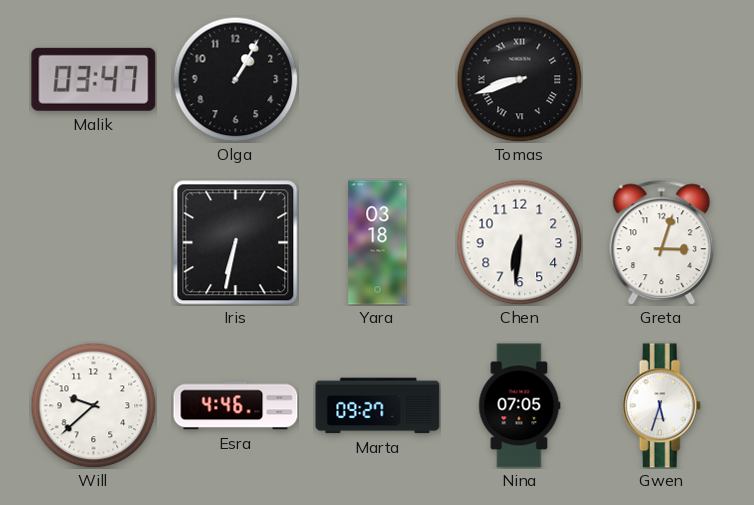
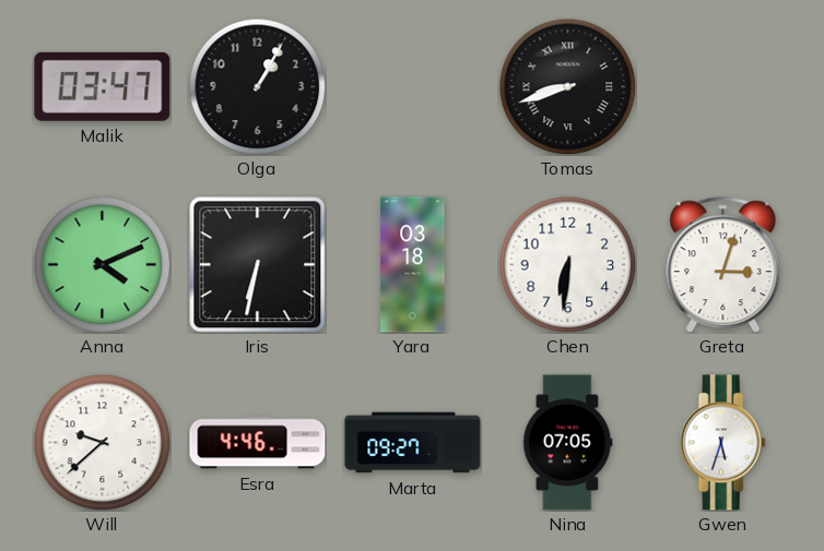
Anna: none -> 4:11 (102, 264)
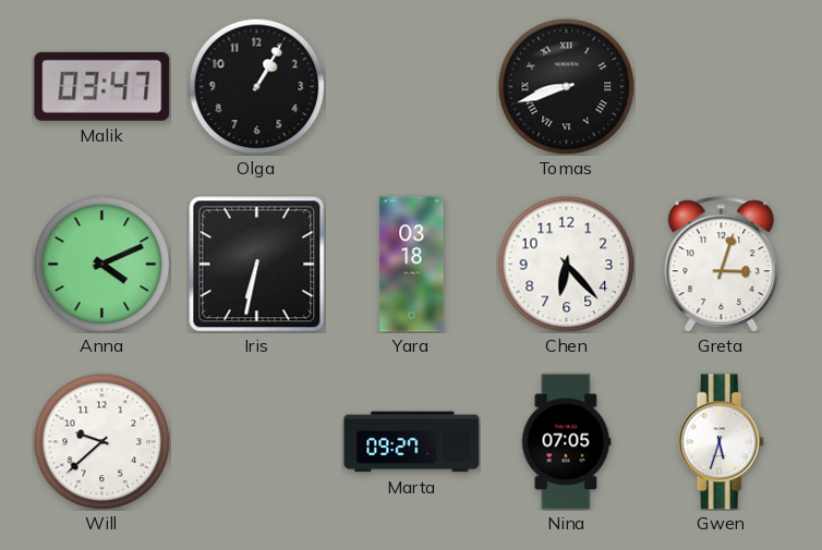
Chen: 6:31 -> 6:23 (566, 264)
Esra: 4:46 -> none (258, 443)
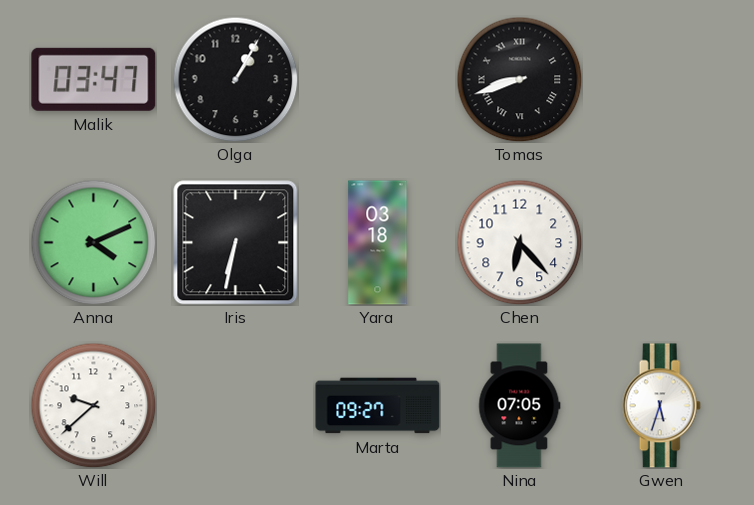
Greta: 3:03 -> none (722, 265)
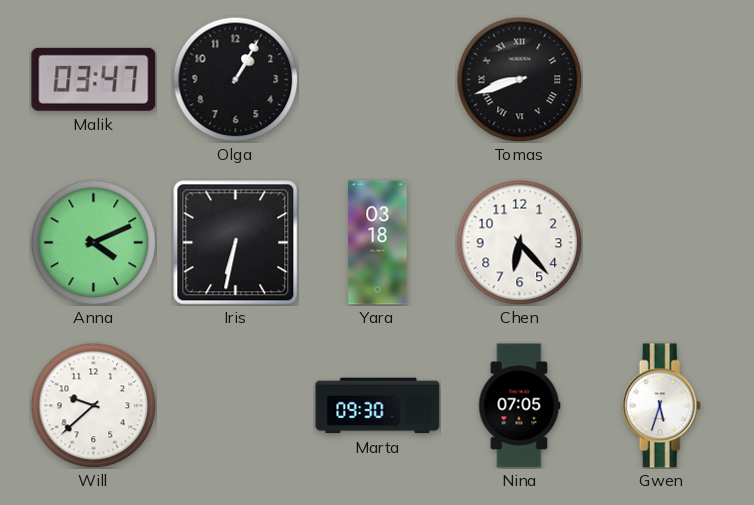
Marta: 09:27 -> 09:30 (378, 406)
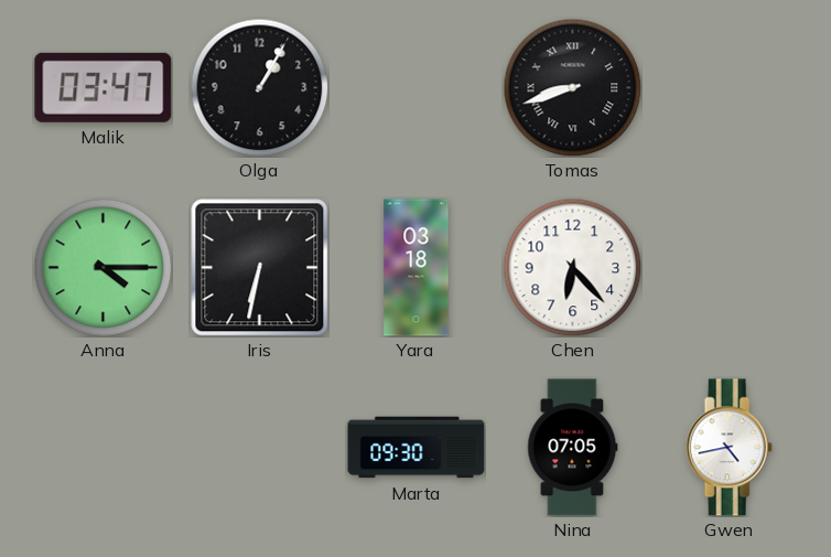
Anna: 4:11 -> 4:15 (102, 267)
Will: 9:38 -> none (93, 405)
Gwen: 5:33 -> 4:43 (729, 448)
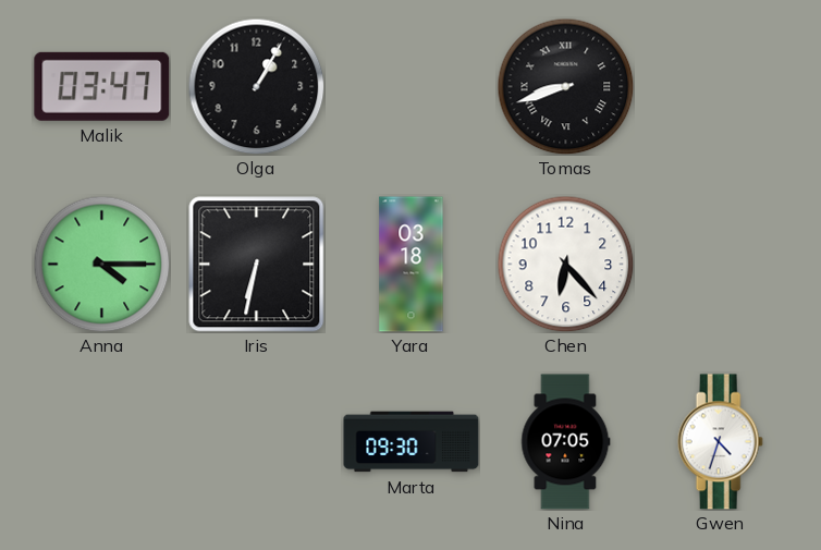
Gwen: 4:43 -> 4:33 (720, 442)
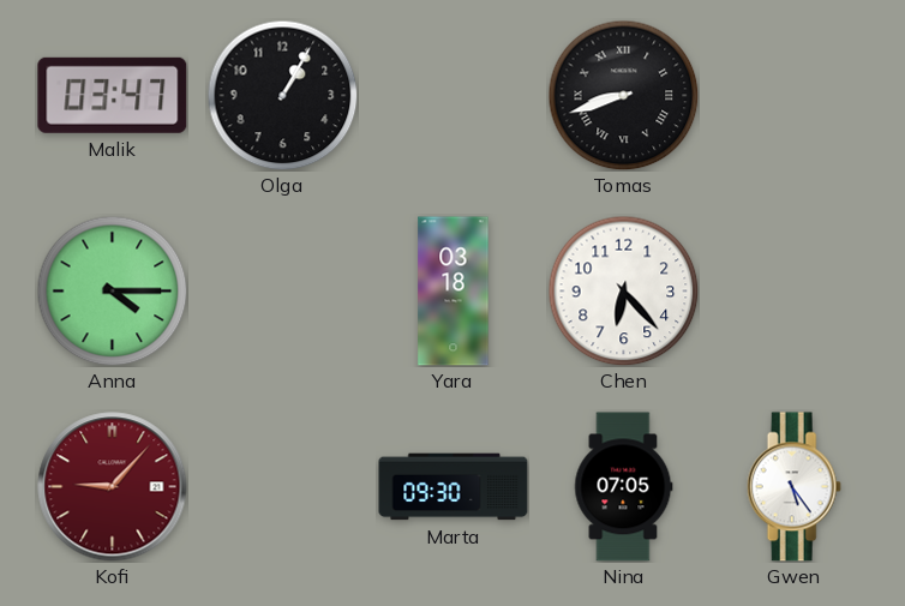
Iris: 6:32 -> none (257, 265)
Kofi: none -> 9:07 (113, 487)
Gwen: 4:33 -> 5:24 (793, 487)
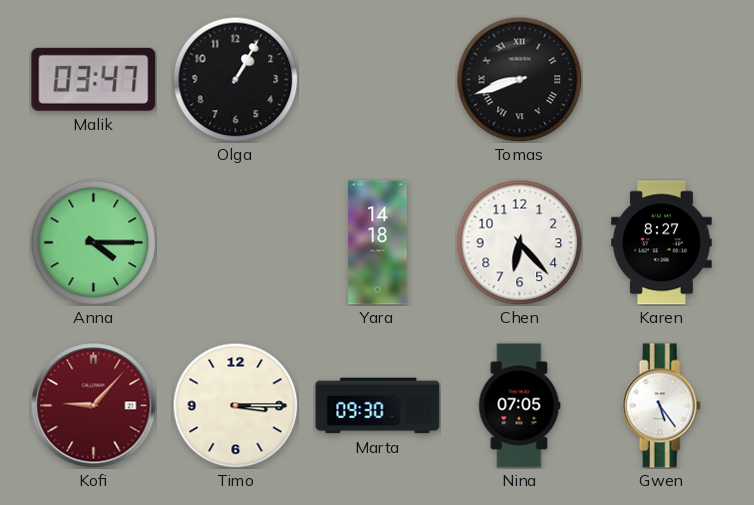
Yara: 03:18 -> 14:18 (378, 243)
Karen: none -> 8:27 (662, 243)
Timo: none -> 3:15 (235, 405)
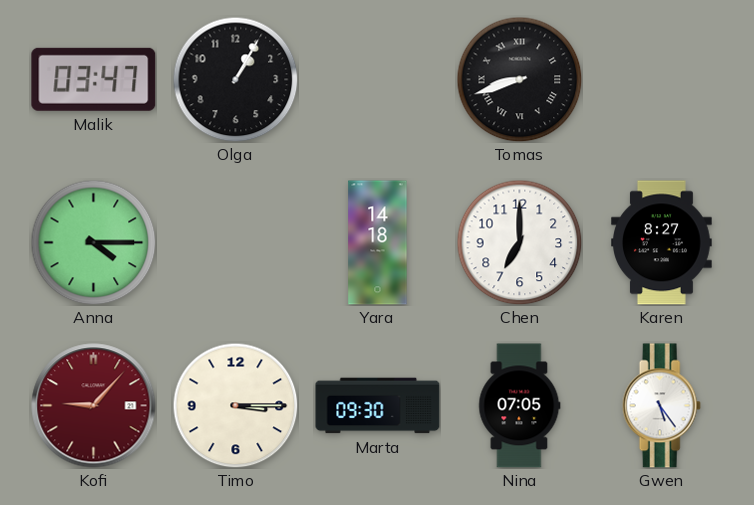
Chen: 6:23 -> 7:00 (519, 242)
